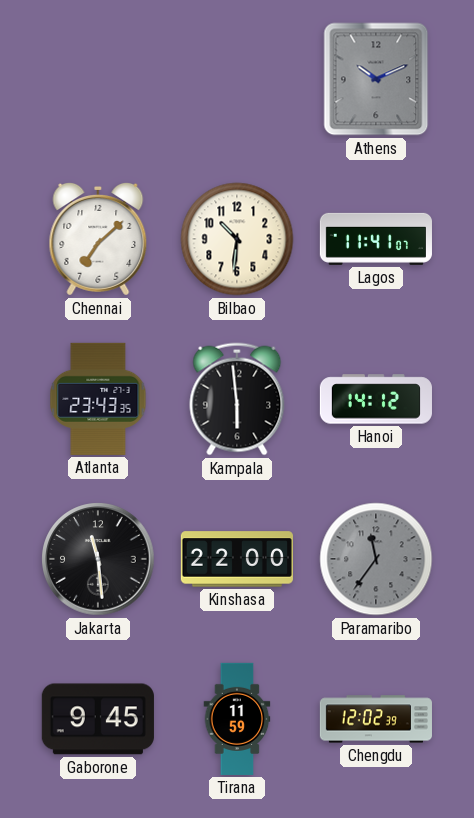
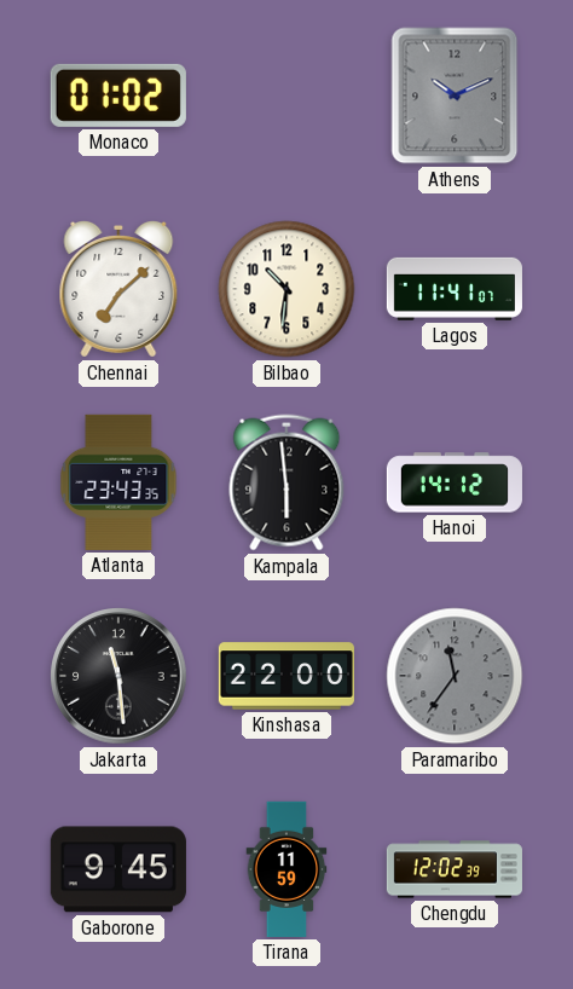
Monaco: none -> 01:02 (118, 96)
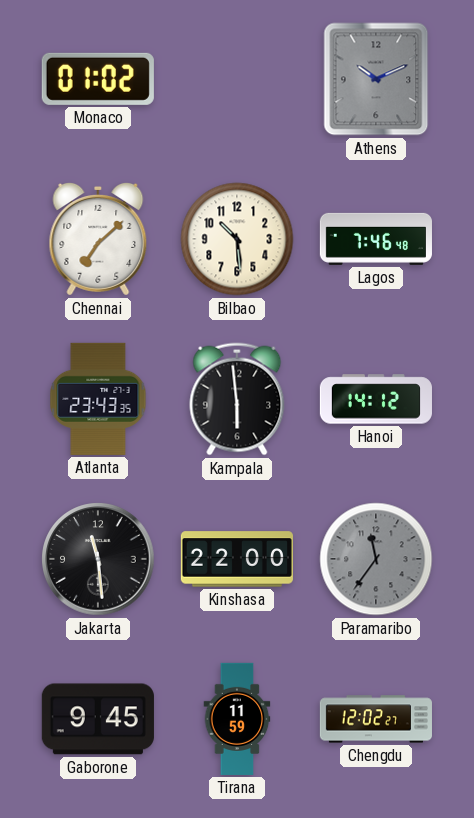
Bilbao: 10:31 -> 10:29 (237, 239)
Lagos: 11:41 -> 7:46 (376, 239)
Chengdu: 12:02:39 -> 12:02:27 (376, 719)
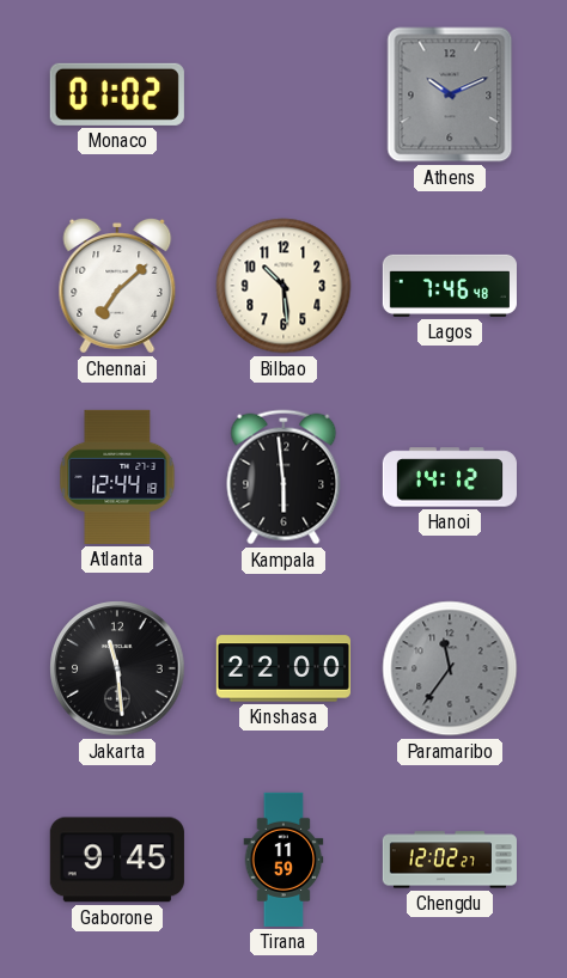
Atlanta: 23:43 -> 12:44 (117, 477)
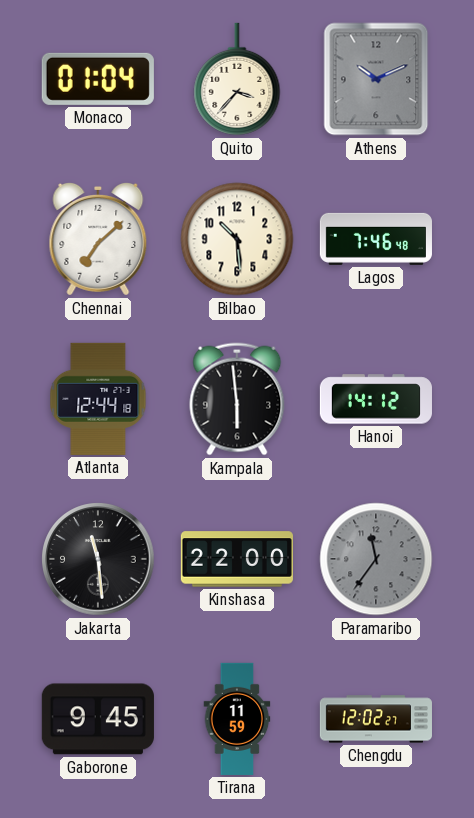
Monaco: 01:02 -> 01:04 (98, 79)
Quito: none -> 3:37 (237, 79)
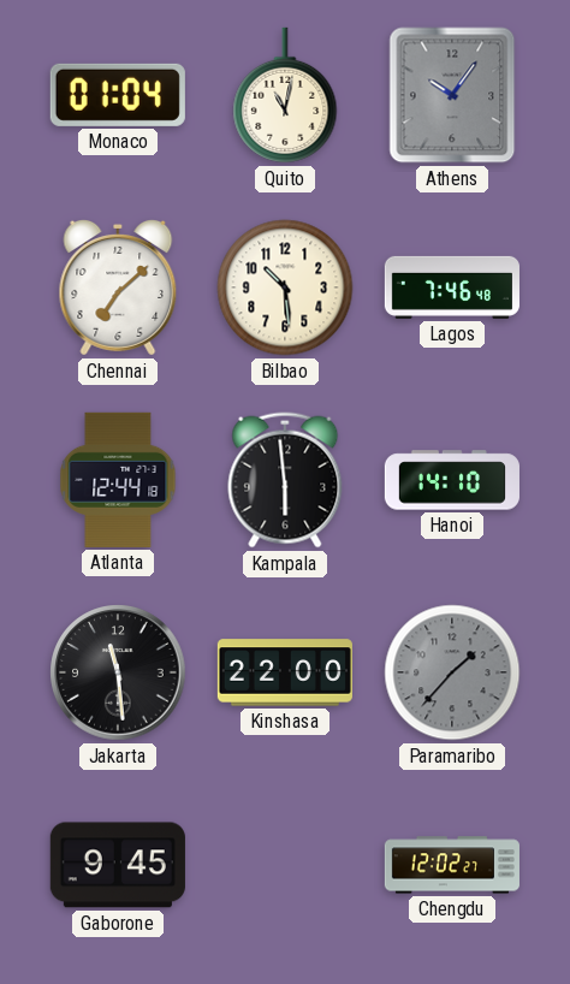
Quito: 3:37 -> 11:02 (285, 95)
Athens: 10:11 -> 10:06 (452, 95)
Hanoi: 14:12 -> 14:10 (452, 480)
Paramaribo: 11:36 -> 1:37 (452, 672)
Tirana: 11:59 -> none (237, 719)
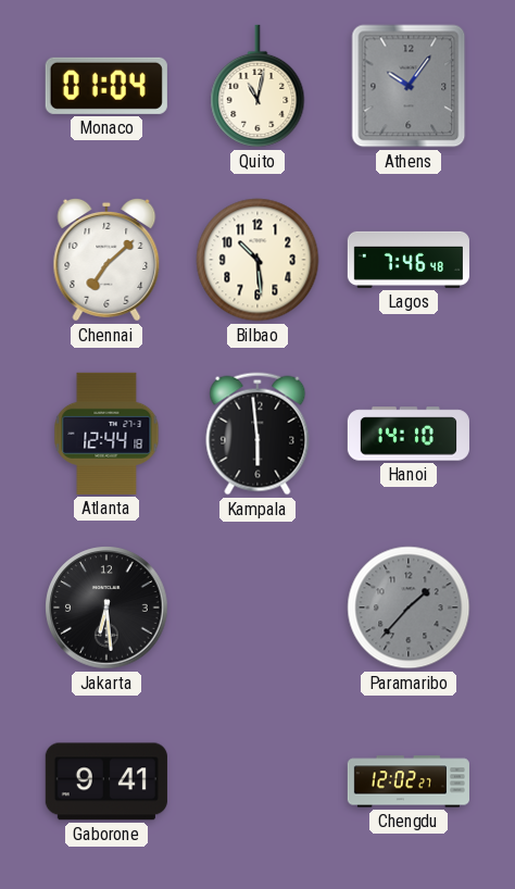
Jakarta: 11:29 -> 6:29 (106, 608)
Kinshasa: 22:00 -> none (285, 672)
Gaborone: 9:45 -> 9:41 (106, 781)
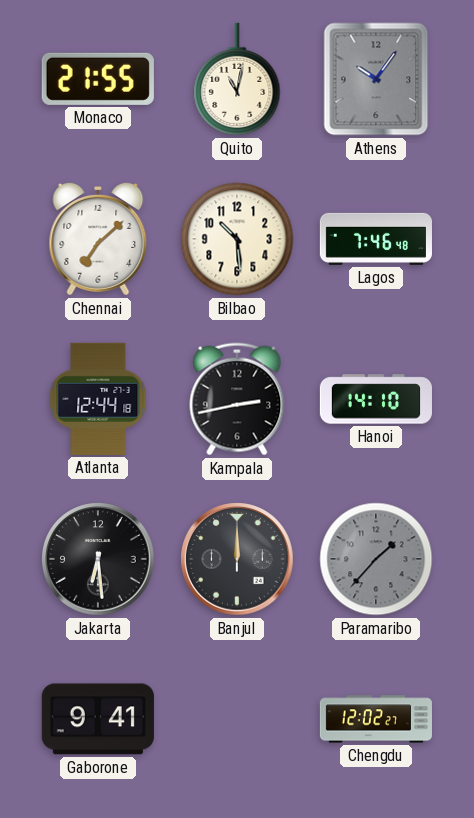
Monaco: 01:04 -> 21:55 (98, 79)
Kampala: 5:59 -> 2:43 (237, 399)
Banjul: none -> 12:00 (237, 559)
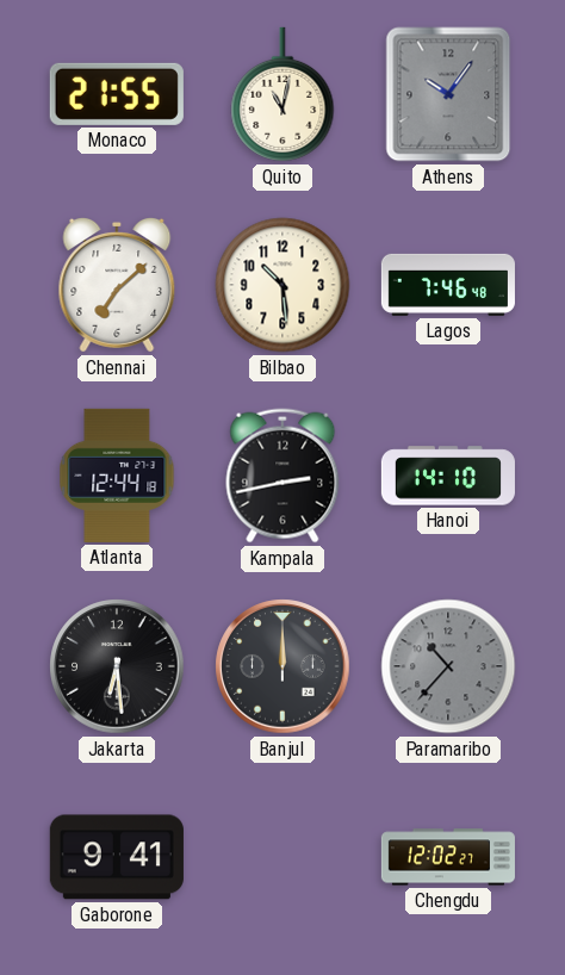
Paramaribo: 1:37 -> 10:37 (448, 666)
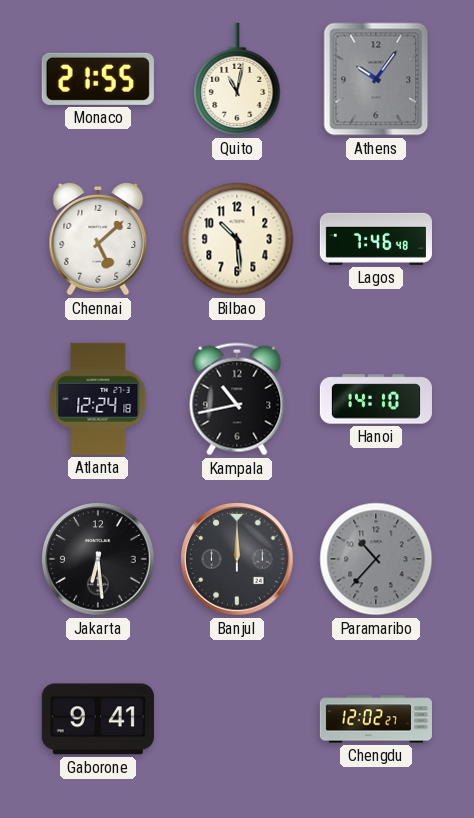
Chennai: 7:08 -> 5:08 (98, 239)
Atlanta: 12:44 -> 12:24 (98, 399)
Kampala: 2:43 -> 10:43 (237, 399)
